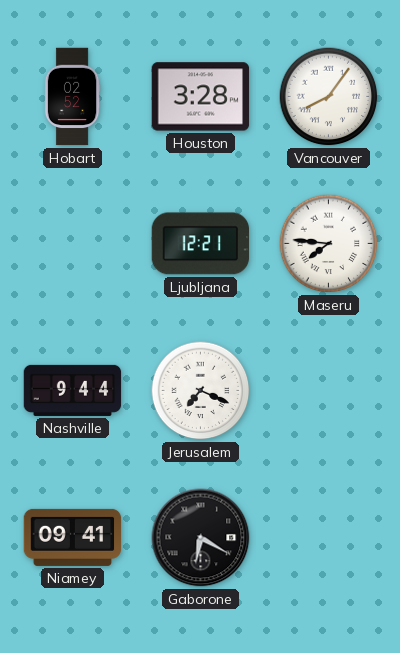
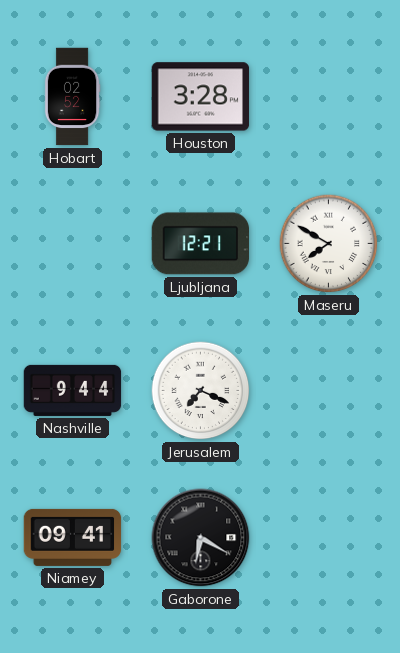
Vancouver: 8:06 -> none (329, 97)
Maseru: 7:46 -> 7:50 (329, 244)
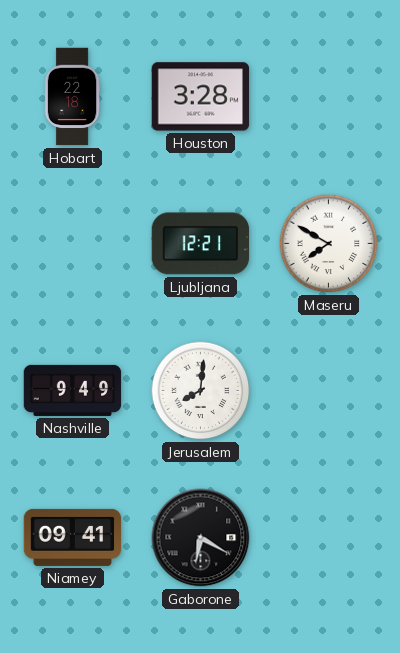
Hobart: 02:52 -> 22:18 (72, 97)
Nashville: 9:44 -> 9:49 (73, 390)
Jerusalem: 7:19 -> 8:01 (201, 391)
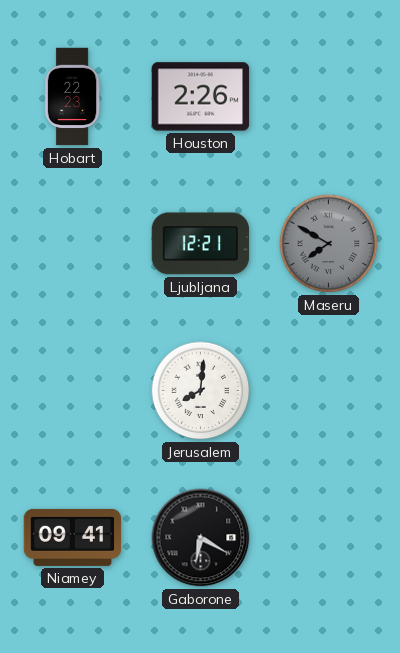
Hobart: 22:18 -> 22:23 (72, 97)
Houston: 3:28 -> 2:26 (201, 97)
Maseru dial: white -> grey (329, 244)
Nashville: 9:49 -> none (73, 390)
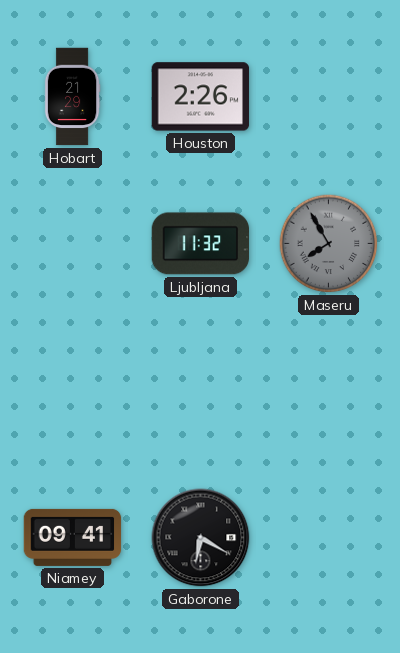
Hobart: 22:23 -> 21:29 (72, 97)
Ljubljana: 12:21 -> 11:32 (201, 244)
Maseru: 7:50 -> 7:55 (329, 244)
Jerusalem: 8:01 -> none (201, 391)
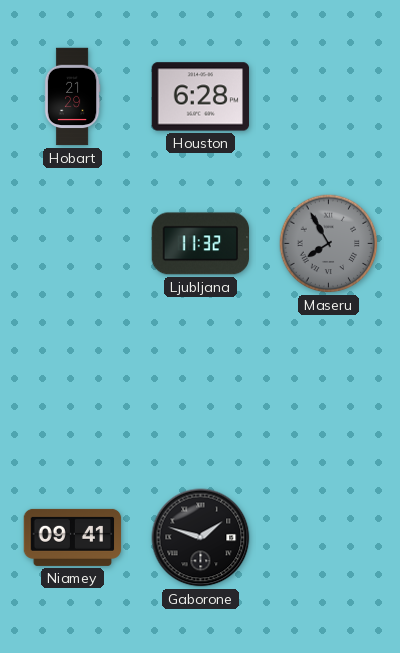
Houston: 2:26 -> 6:28 (201, 97)
Gaborone: 6:20 -> 1:48 (201, 538)
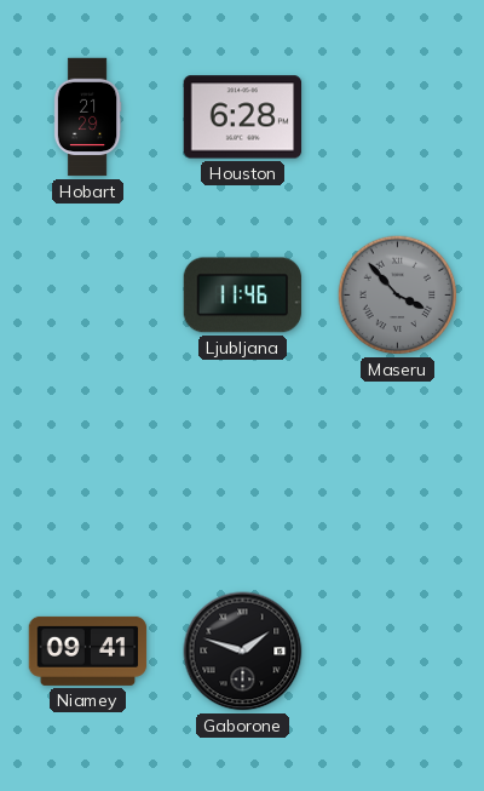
Ljubljana: 11:32 -> 11:46 (243, 296)
Maseru: 7:55 -> 3:53 (398, 296)
